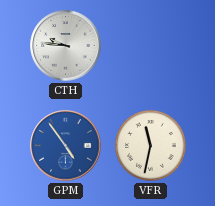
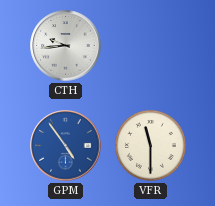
CTH: 9:46 -> 9:44 (66, 46)
VFR: 11:32 -> 11:30 (150, 145)
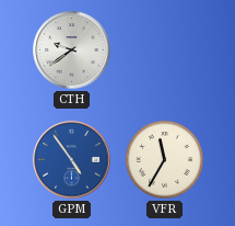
CTH: 9:44 -> 9:39 (72, 50)
VFR: 11:30 -> 11:35 (164, 159)
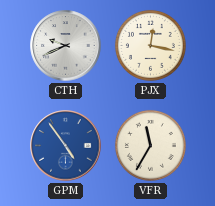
CTH: 9:39 -> 9:41 (66, 46)
PJX: none -> 12:17 (150, 45)
